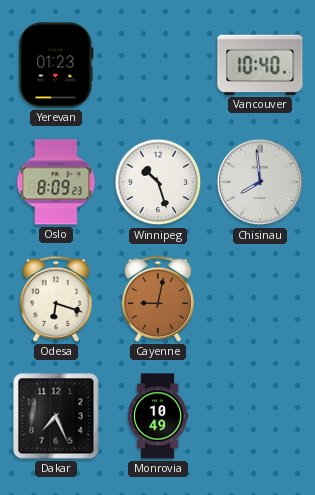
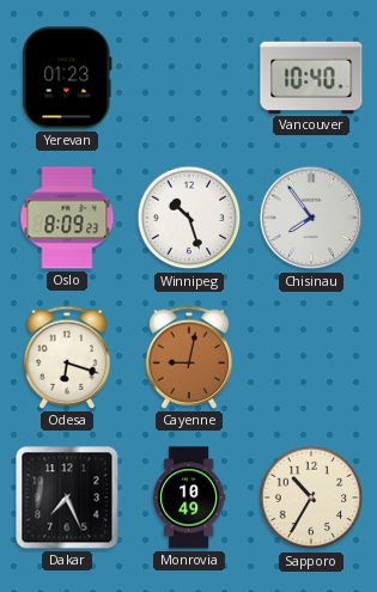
Chisinau: 7:59 -> 7:54 (311, 218)
Sapporo: none -> 10:35 (311, 498)
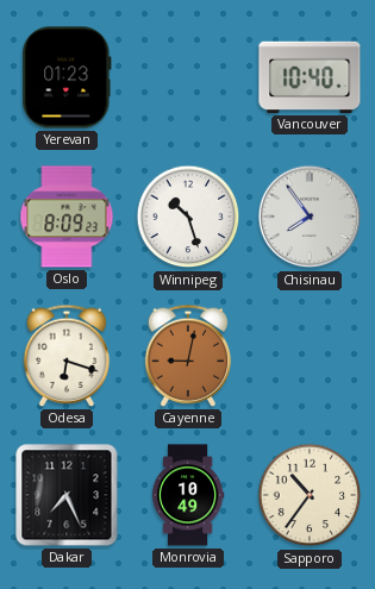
Sapporo: 10:35 -> 10:36 (310, 495)
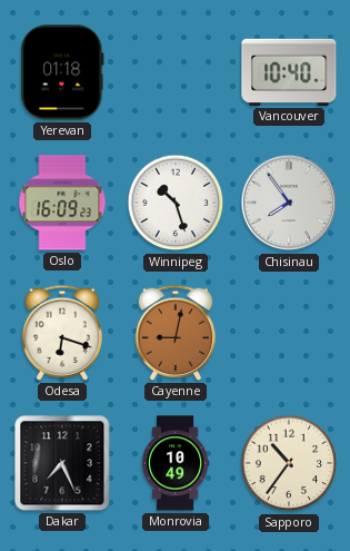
Yerevan: 01:23 -> 01:18 (62, 72)
Oslo: 8:09 -> 16:09 (62, 203)
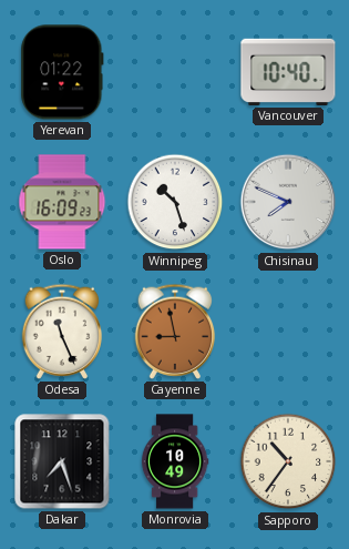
Yerevan: 01:18 -> 01:22 (62, 72)
Chisinau: 7:54 -> 7:49 (288, 202)
Odesa: 6:18 -> 11:26 (62, 332)
Cayenne: 9:02 -> 8:58 (175, 332)
Dakar: 7:26 -> 7:27 (62, 461)
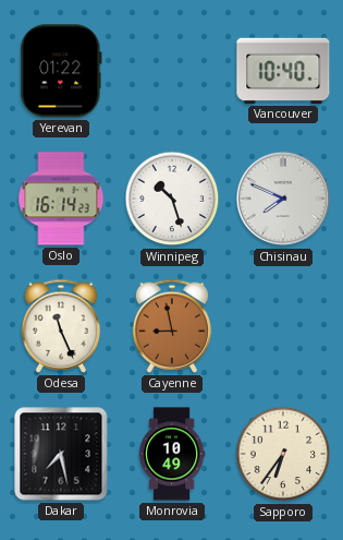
Oslo: 16:09 -> 16:14 (61, 199)
Dakar: 7:27 -> 7:28 (61, 454)
Sapporo: 10:36 -> 6:36 (283, 454)
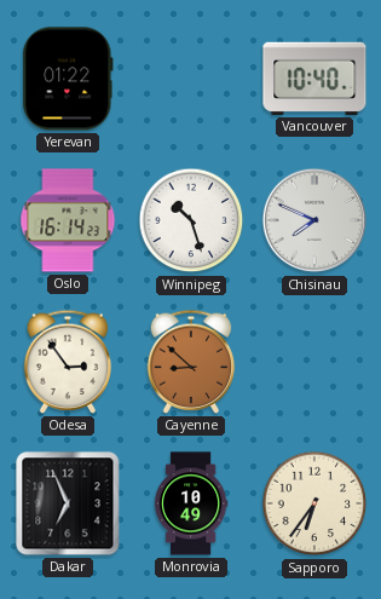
Odesa: 11:26 -> 2:54 (68, 362)
Cayenne: 8:58 -> 8:52 (191, 362)
Dakar: 7:28 -> 6:56 (68, 503)
